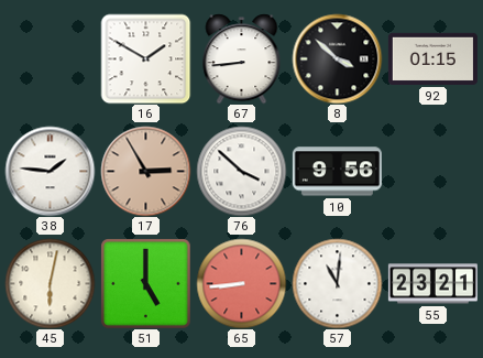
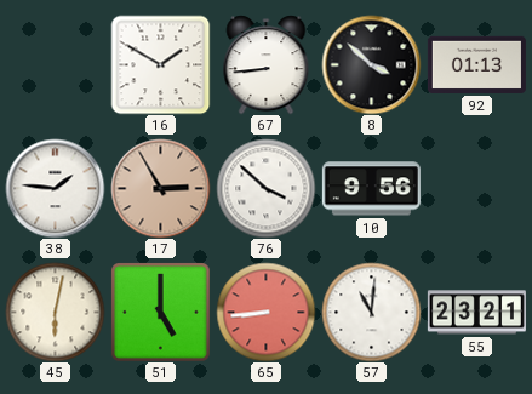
92: 01:15 -> 01:13 (476, 64)
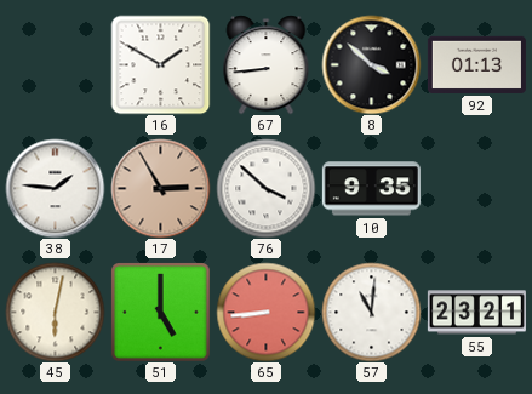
10: 9:56 -> 9:35 (371, 189)
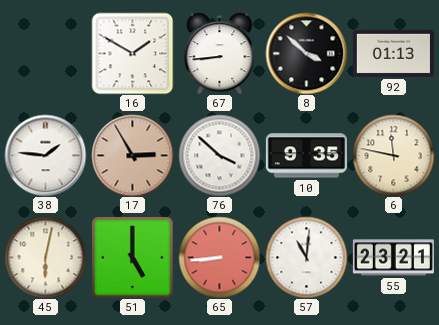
6: none -> 11:47 (393, 155)
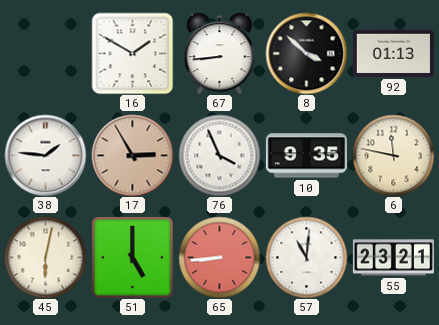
76: 3:52 -> 3:56 (219, 155)
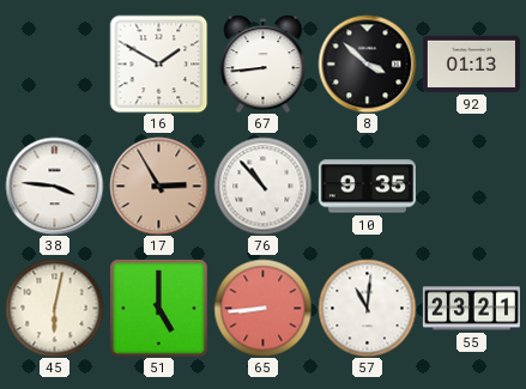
38: 1:46 -> 3:46 (54, 186)
76: 3:56 -> 10:53 (262, 186)
6: 11:47 -> none (393, 155)
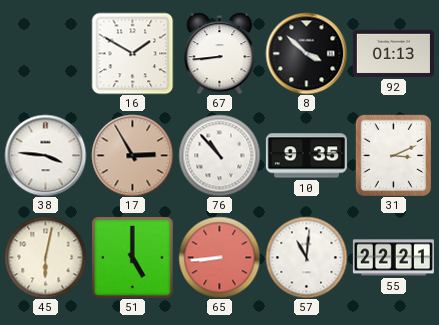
31: none -> 3:11 (394, 155)
55: 23:21 -> 22:21 (393, 258)
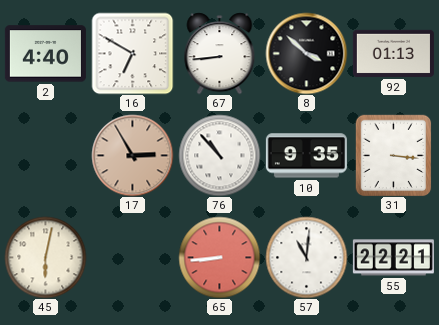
2: none -> 4:40 (45, 54)
16: 1:50 -> 6:50 (132, 53)
38: 3:46 -> none (45, 155)
31: 3:11 -> 3:16 (394, 155)
51: 5:00 -> none (132, 257)
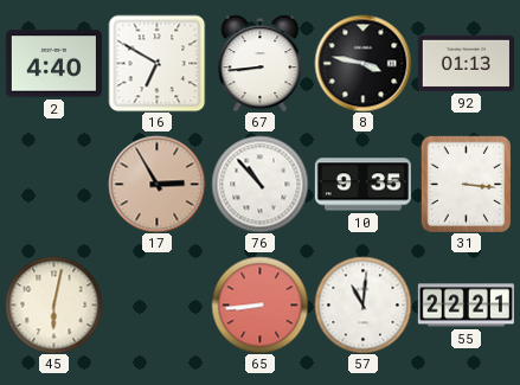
8: 3:52 -> 3:47 (362, 63)
